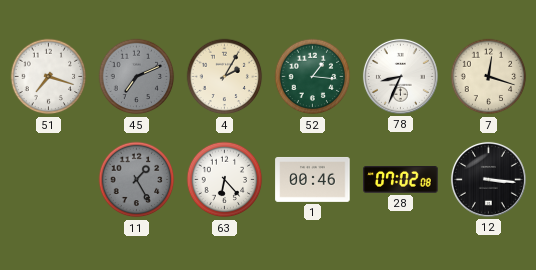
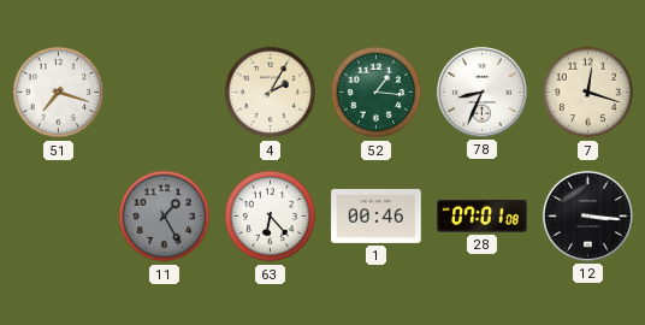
45: 7:11 -> none (137, 77)
28: 07:02 -> 07:01 (483, 217)
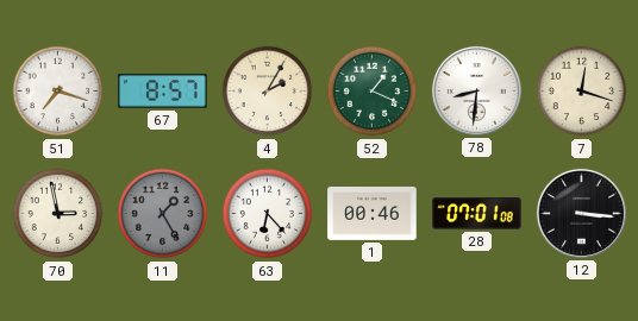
67: none -> 8:57 (163, 92)
52: 1:16 -> 1:19 (373, 92)
78: 8:34 -> 8:31 (476, 90)
70: none -> 2:58 (58, 214)
